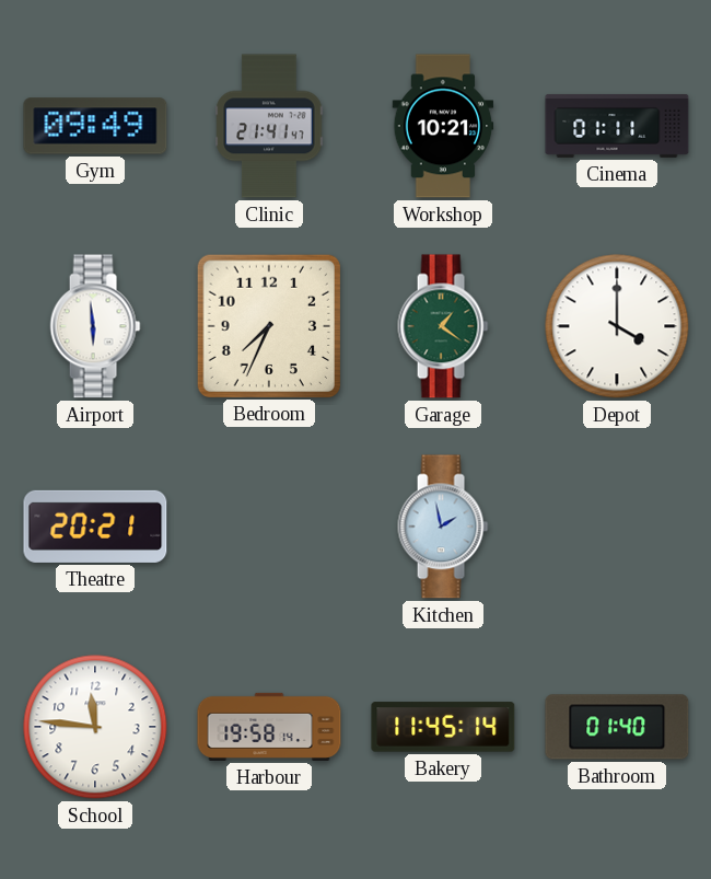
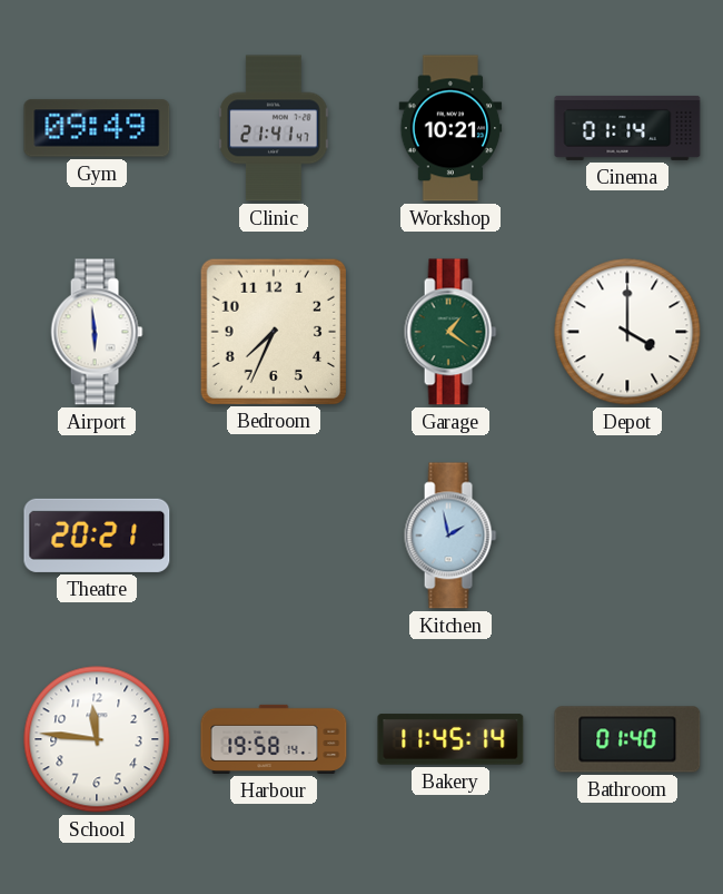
Cinema: 01:11 -> 01:14 (627, 128)
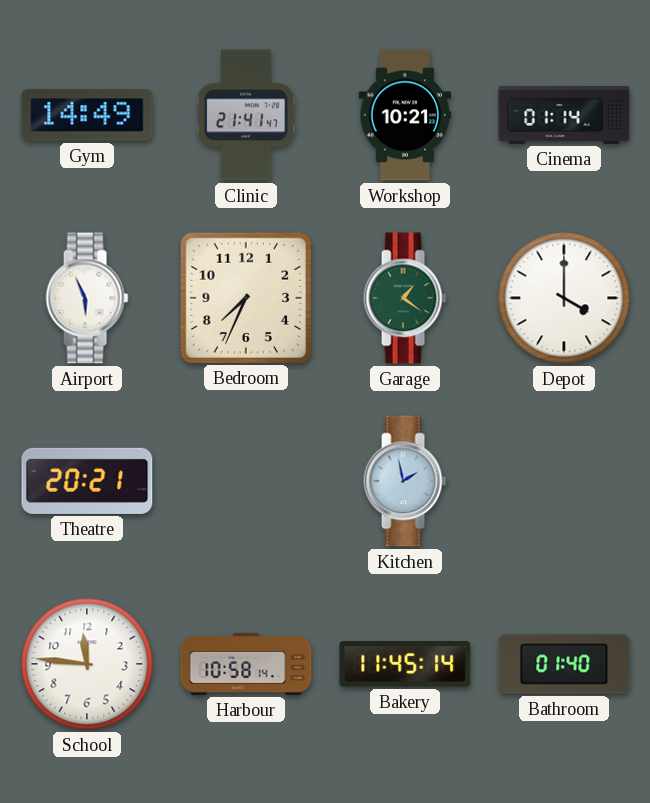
Gym: 09:49 -> 14:49 (87, 115)
Airport: 5:59 -> 5:56 (87, 298)
Harbour: 19:58 -> 10:58 (246, 664)
